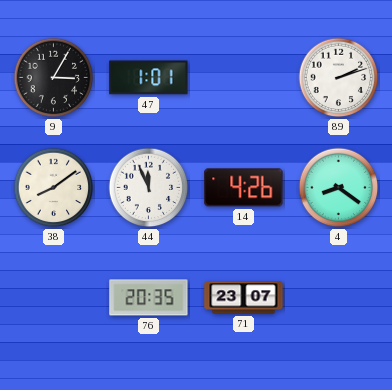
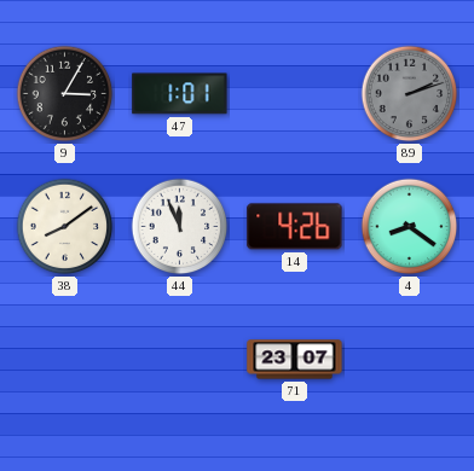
89 dial: white -> grey (410, 94)
76: 20:35 -> none (149, 298)
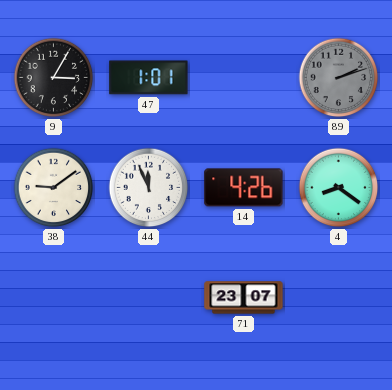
38: 8:09 -> 9:09 (54, 188)
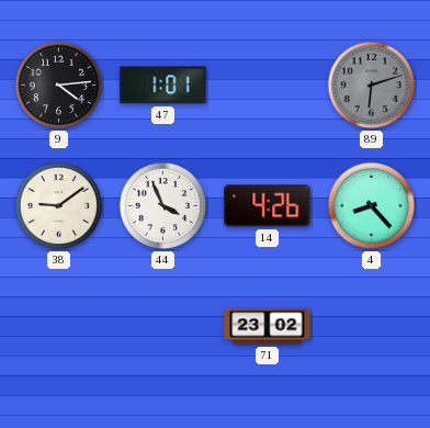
9: 3:05 -> 4:14 (59, 86)
89: 2:12 -> 6:12 (372, 86)
44: 11:56 -> 3:56 (163, 206)
4: 8:21 -> 8:23 (372, 206)
71: 23:07 -> 23:02 (268, 327)
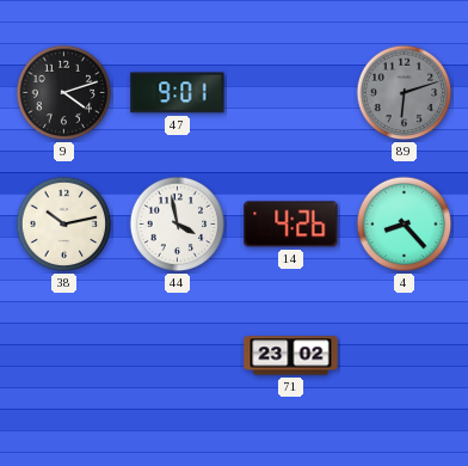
9: 4:14 -> 4:12 (64, 93)
47: 1:01 -> 9:01 (178, 93)
38: 9:09 -> 10:13 (64, 225)
44: 3:56 -> 3:58 (178, 225)
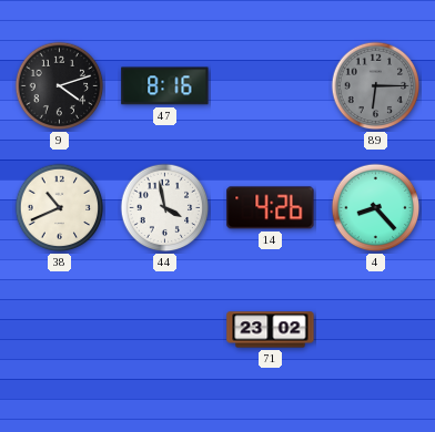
47: 9:01 -> 8:16 (165, 86)
89: 6:12 -> 6:15 (376, 86)
38: 10:13 -> 10:41 (60, 208)
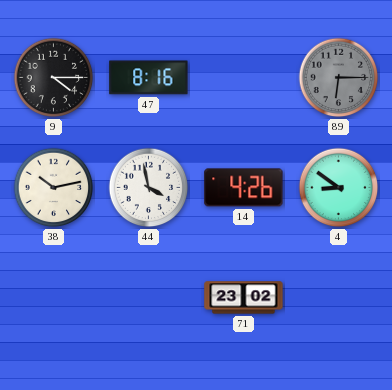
9: 4:12 -> 4:15 (54, 78)
38: 10:41 -> 10:13 (54, 188)
4: 8:23 -> 8:51 (339, 188)
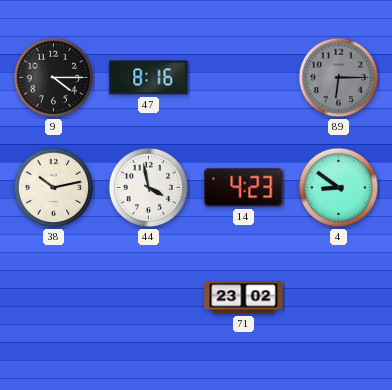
14: 4:26 -> 4:23 (244, 188)
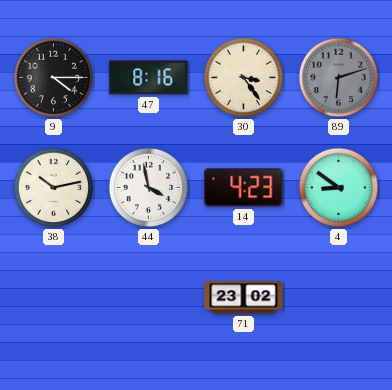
30: none -> 3:24 (244, 78)
89: 6:15 -> 6:12 (339, 78)
